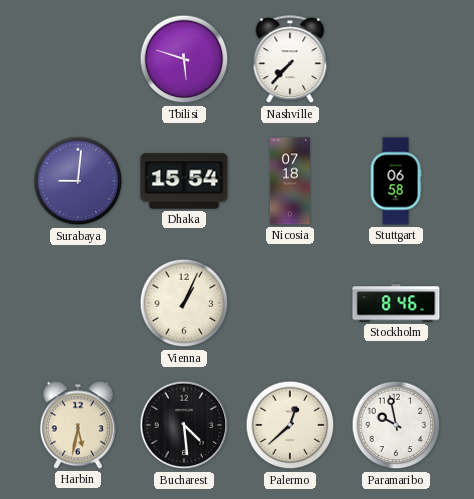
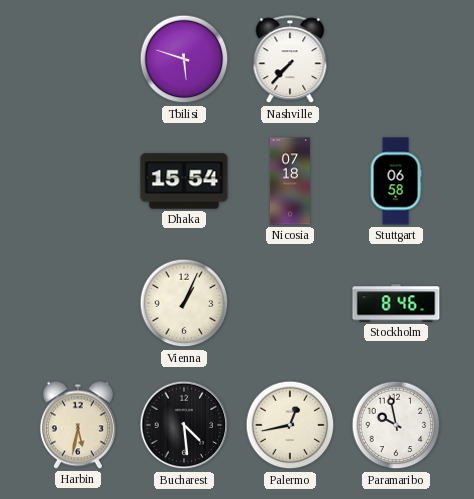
Surabaya: 9:01 -> none (78, 181)
Palermo: 12:38 -> 12:43 (290, 425)
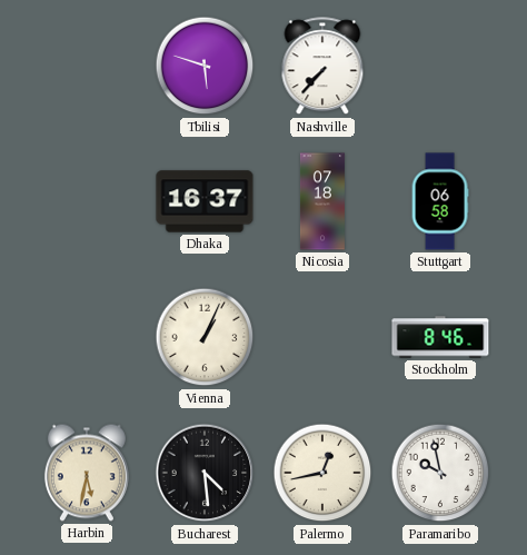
Dhaka: 15:54 -> 16:37 (205, 201)
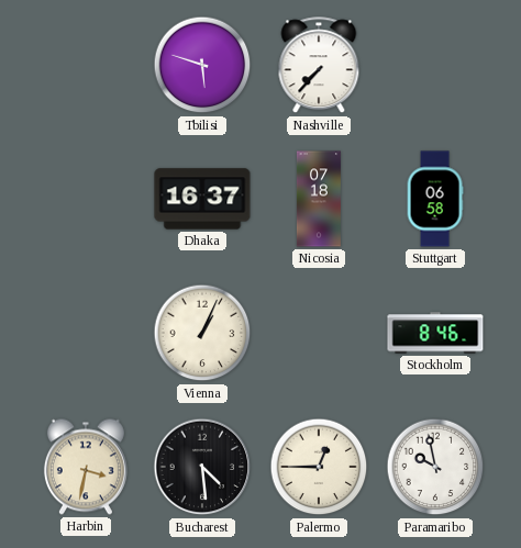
Harbin: 5:32 -> 3:32 (86, 467)
Palermo: 12:43 -> 12:45 (319, 467)
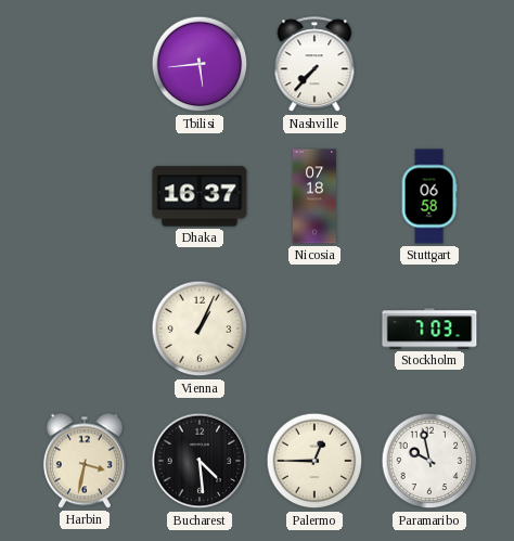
Tbilisi: 5:48 -> 5:44 (200, 64)
Stockholm: 8:46 -> 7:03 (429, 329)
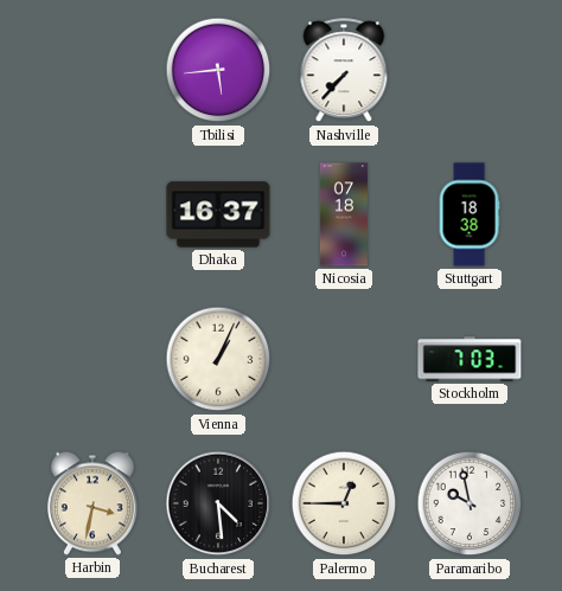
Stuttgart: 06:58 -> 18:38 (470, 214)
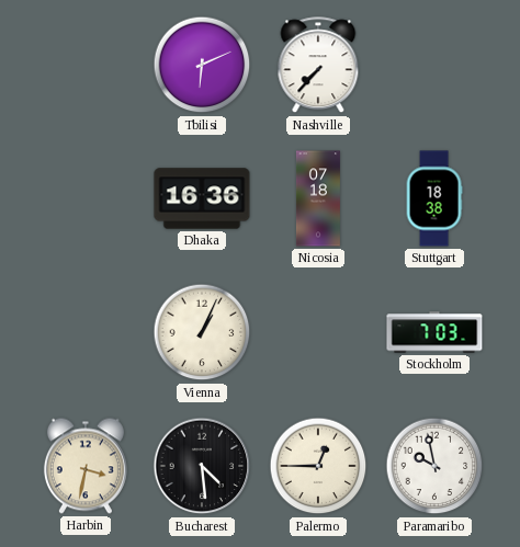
Tbilisi: 5:44 -> 6:11 (202, 65)
Dhaka: 16:37 -> 16:36 (202, 198)
